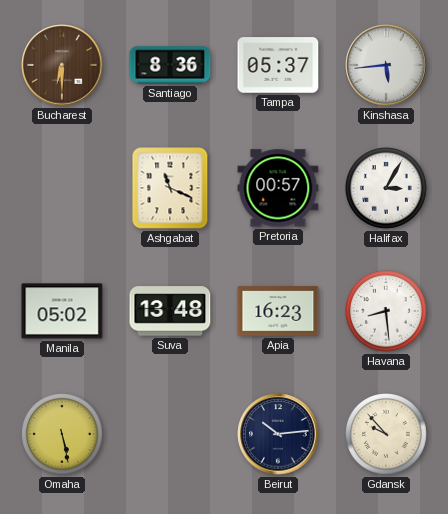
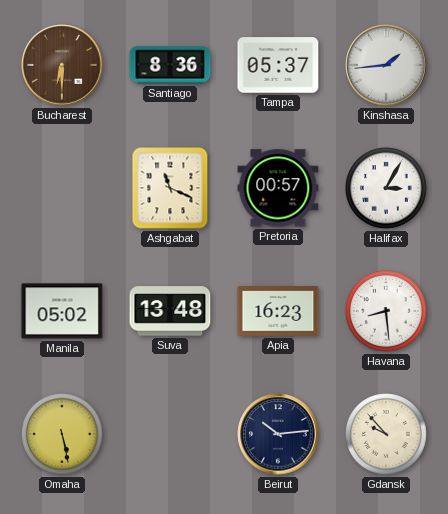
Kinshasa: 5:44 -> 1:44 (386, 65)
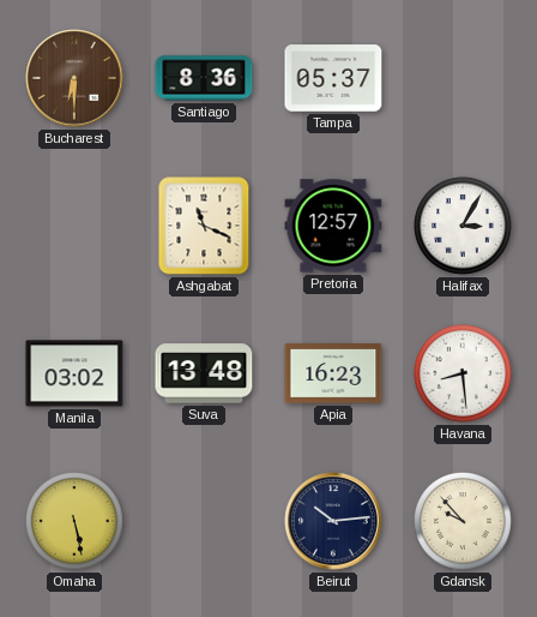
Kinshasa: 1:44 -> none (386, 65)
Pretoria: 00:57 -> 12:57 (333, 226)
Manila: 05:02 -> 03:02 (74, 373)
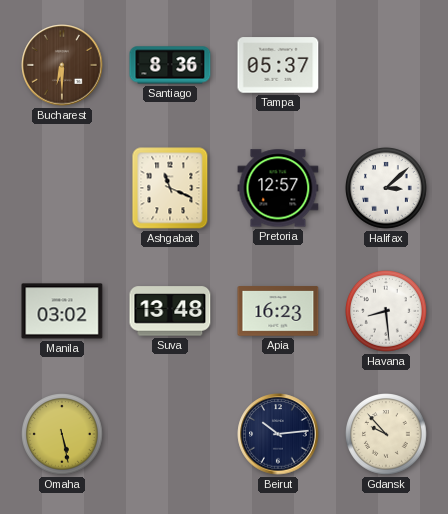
Halifax: 3:05 -> 3:08 (387, 189)
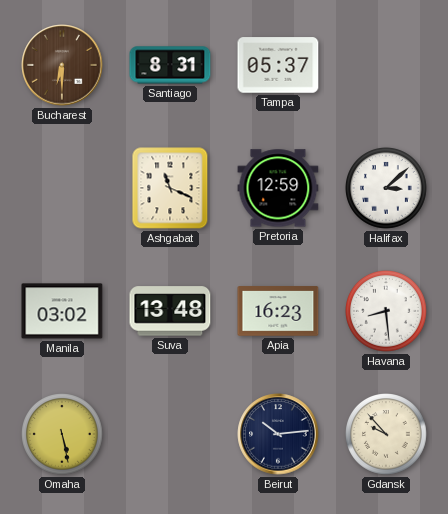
Santiago: 8:36 -> 8:31 (170, 65)
Pretoria: 12:57 -> 12:59 (278, 188)
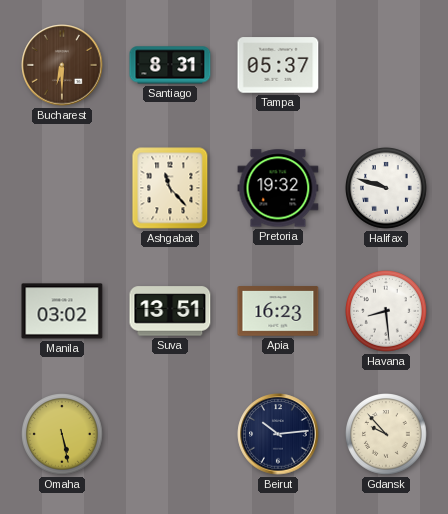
Ashgabat: 11:19 -> 11:23 (170, 188)
Pretoria: 12:59 -> 19:32 (278, 188)
Halifax: 3:08 -> 9:48 (387, 189)
Suva: 13:48 -> 13:51 (170, 311)
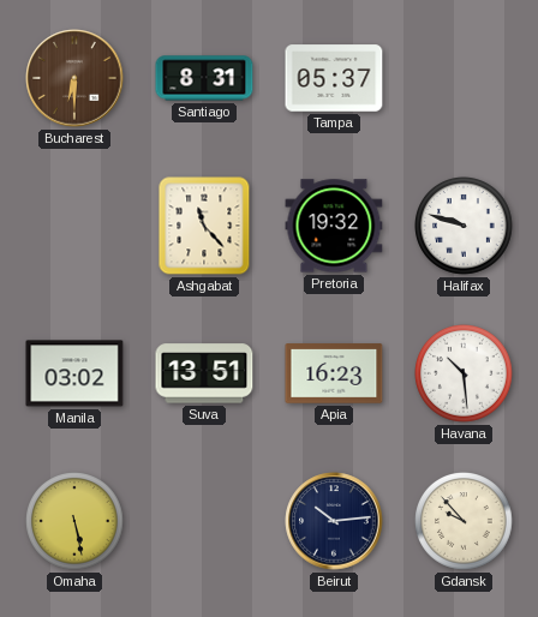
Havana: 8:29 -> 10:29 (465, 375)
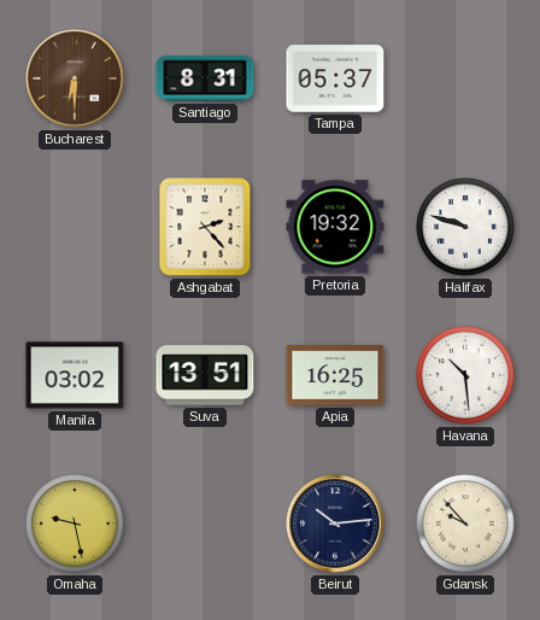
Ashgabat: 11:23 -> 2:23 (205, 227)
Apia: 16:23 -> 16:25 (335, 375)
Omaha: 5:28 -> 9:28 (76, 525)
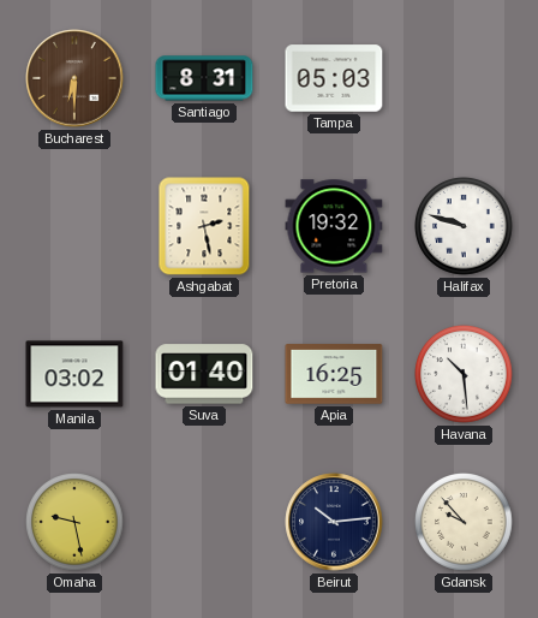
Tampa: 05:37 -> 05:03 (334, 78)
Ashgabat: 2:23 -> 2:28 (204, 226)
Suva: 13:51 -> 01:40 (204, 374)
